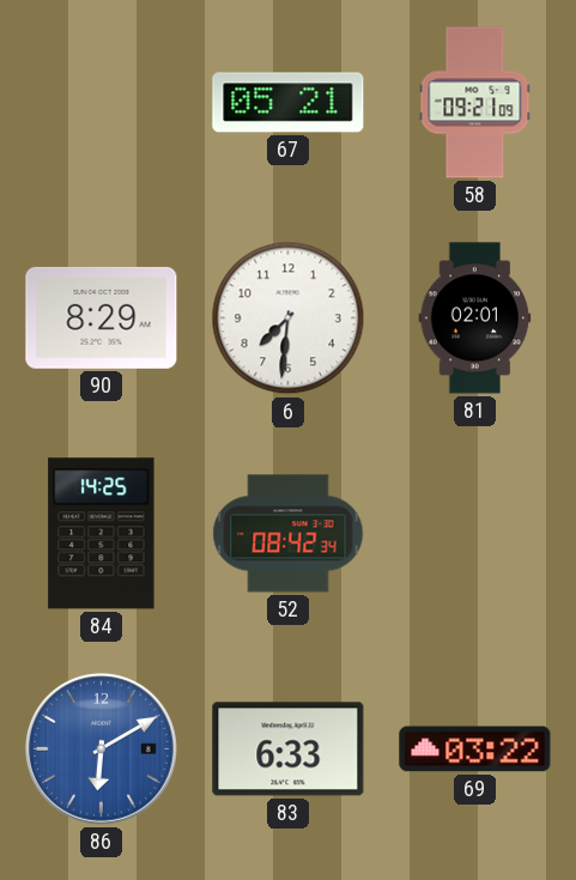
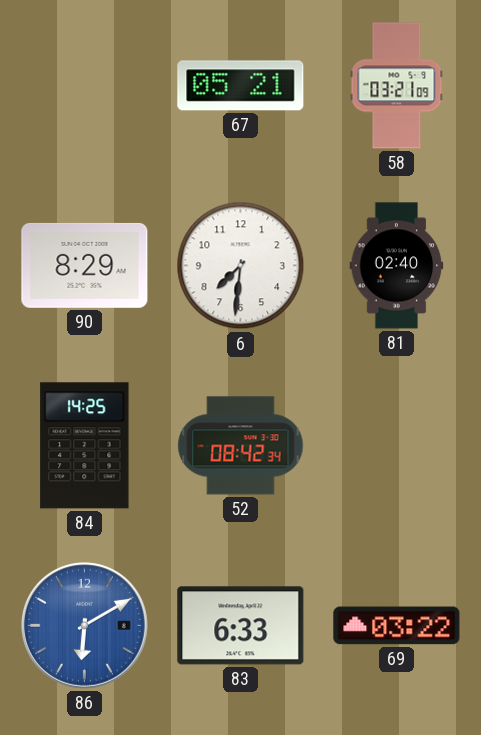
58: 09:21 -> 03:21 (397, 86)
81: 02:01 -> 02:40 (397, 266)
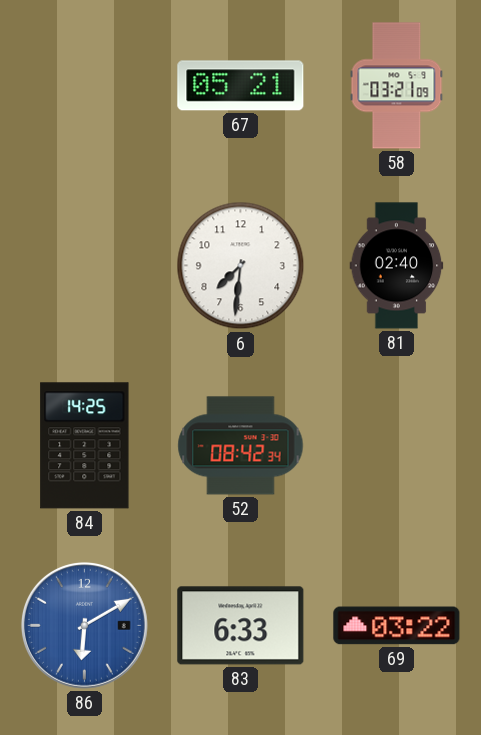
90: 8:29 -> none (85, 265)
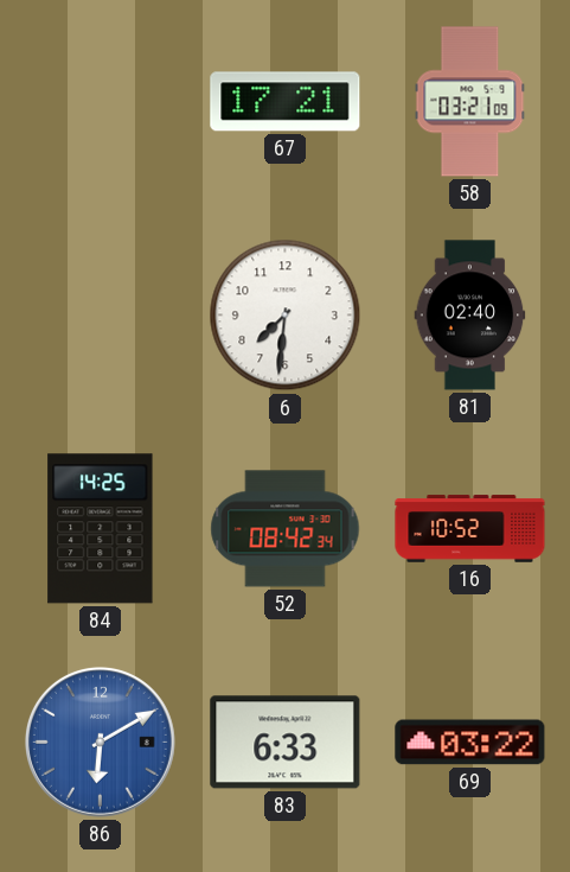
67: 05:21 -> 17:21 (286, 102)
16: none -> 10:52 (470, 529)
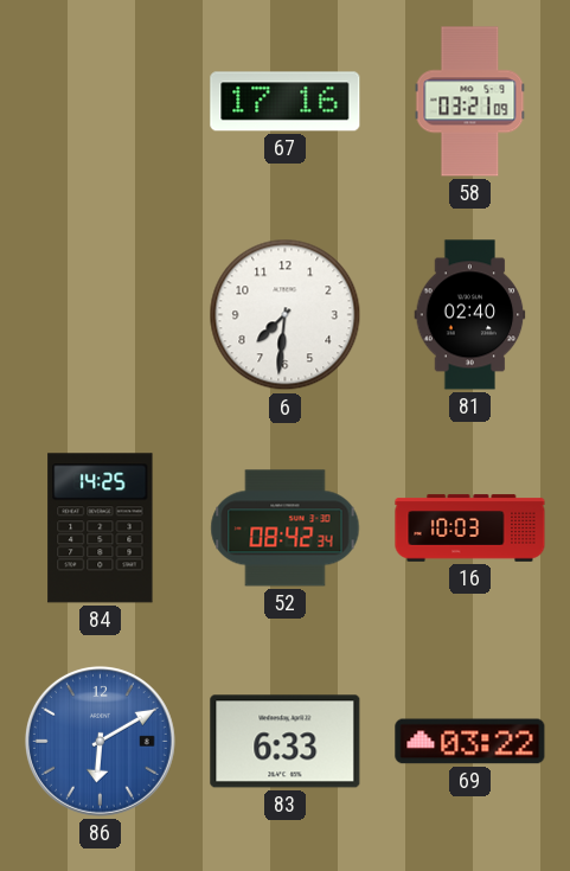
67: 17:21 -> 17:16 (286, 102)
16: 10:52 -> 10:03 (470, 529)
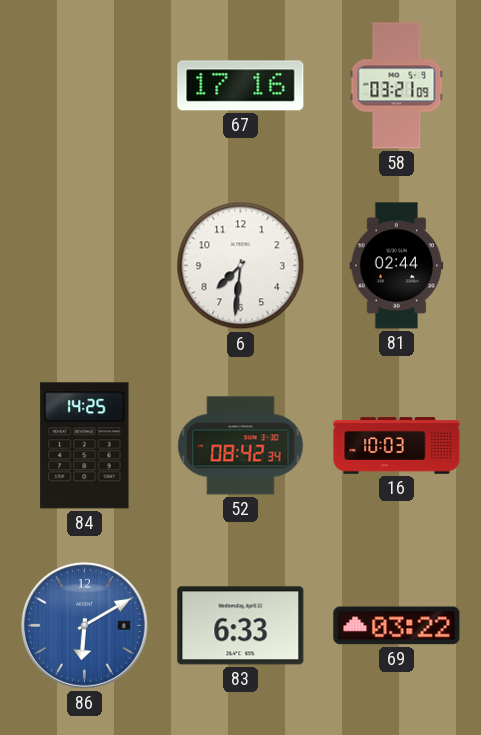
81: 02:40 -> 02:44 (397, 266)
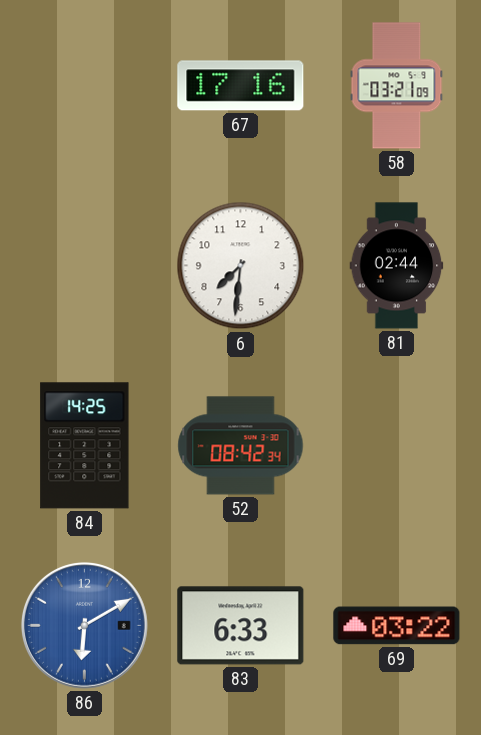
16: 10:03 -> none (397, 446)
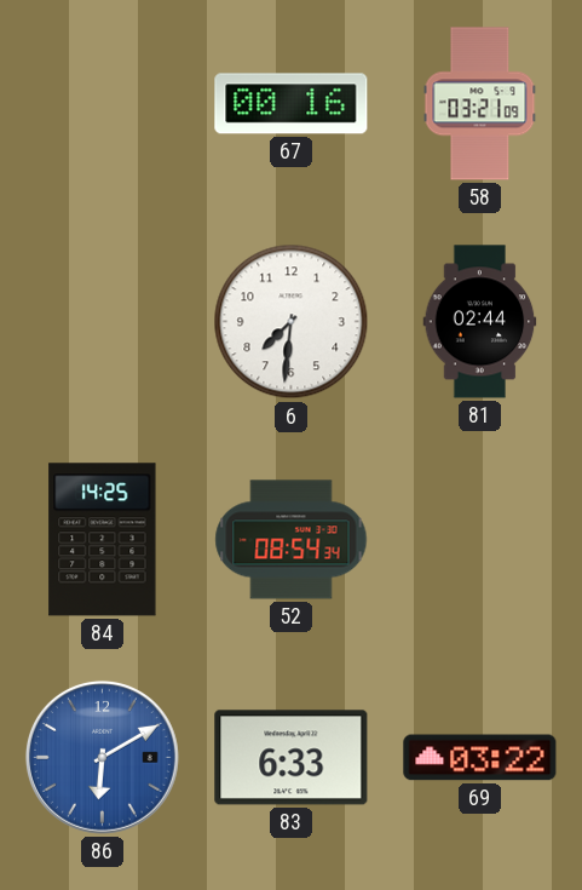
67: 17:16 -> 00:16 (292, 104)
52: 08:42 -> 08:54 (292, 540)
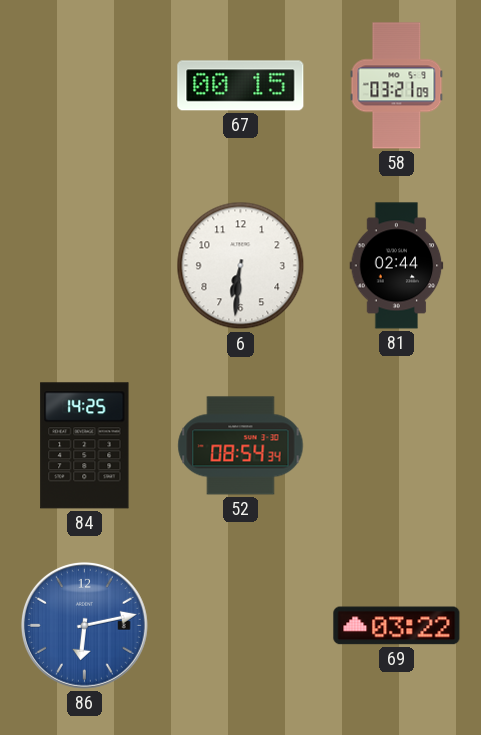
67: 00:16 -> 00:15 (241, 86)
6: 7:31 -> 6:31 (241, 266)
86: 6:10 -> 6:13 (84, 625)
83: 6:33 -> none (292, 758)
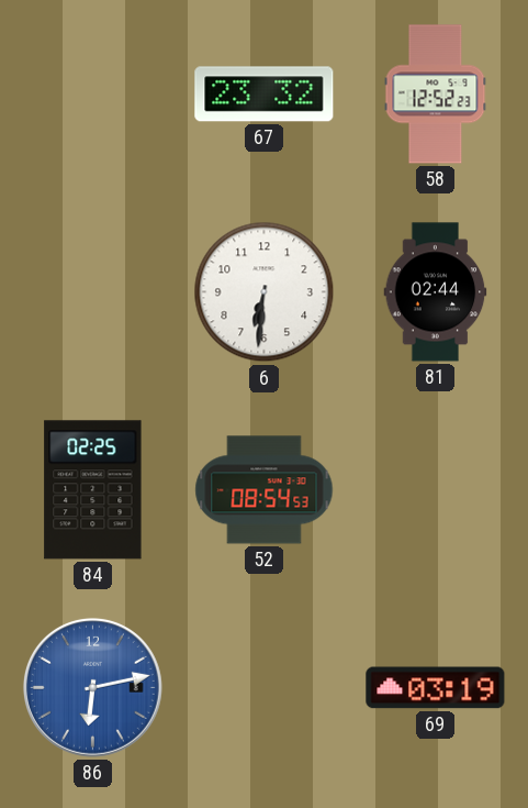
67: 00:15 -> 23:32 (265, 95)
58: 03:21 -> 12:52 (436, 95)
84: 14:25 -> 02:25 (93, 490)
52: 08:54:34 -> 08:54:53 (265, 490)
69: 03:22 -> 03:19 (436, 688)
